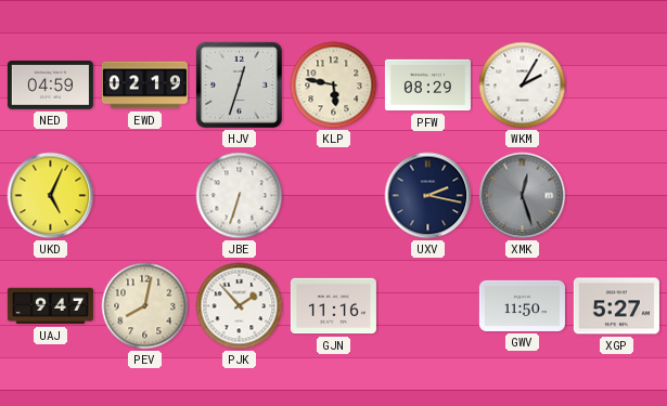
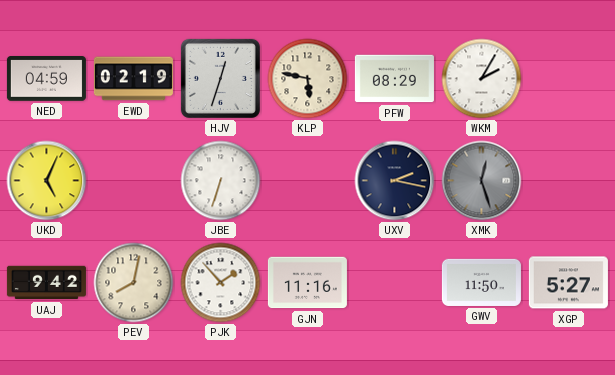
UAJ: 9:47 -> 9:42 (46, 283)
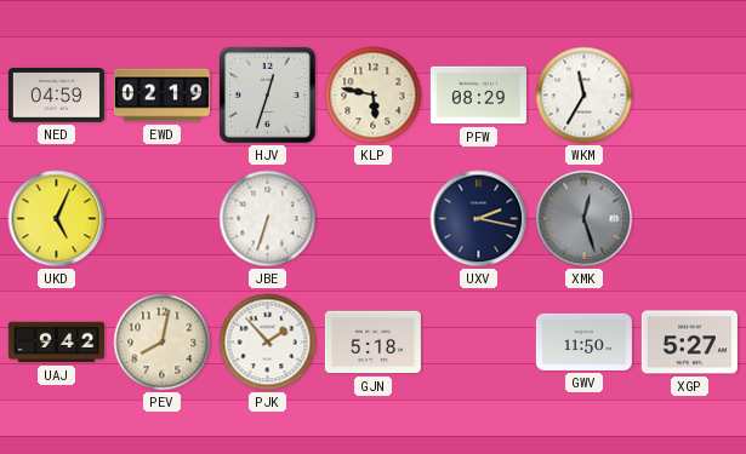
WKM: 2:05 -> 11:35 (585, 96)
GJN: 11:16 -> 5:18 (372, 343)
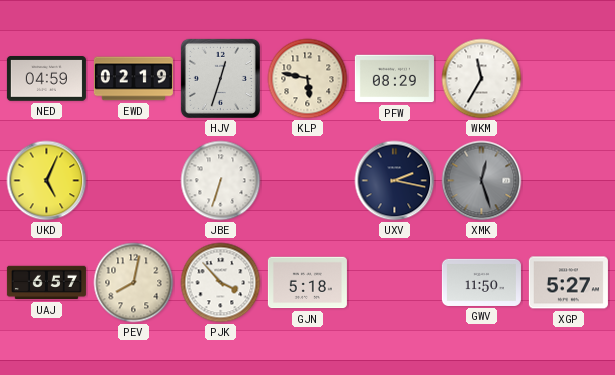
UAJ: 9:42 -> 6:57 (46, 283)
PJK: 1:53 -> 3:53 (221, 283)
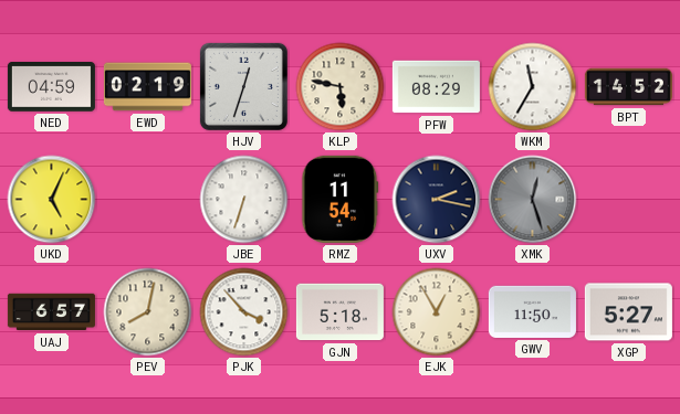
BPT: none -> 14:52 (628, 87)
RMZ: none -> 11:54 (339, 199)
EJK: none -> 12:55 (437, 312)
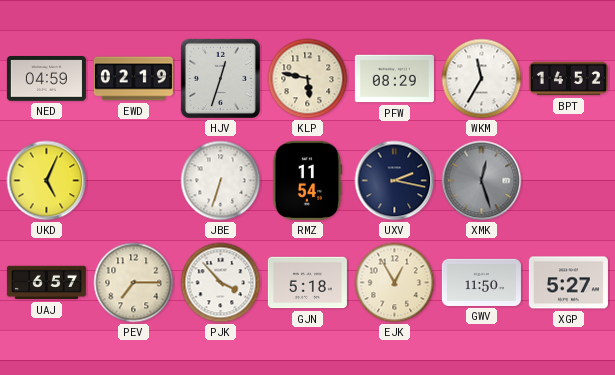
PEV: 8:02 -> 7:15 (134, 283)
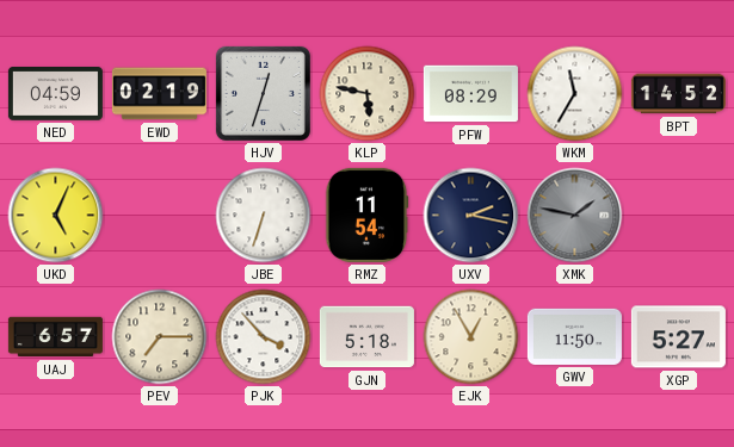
XMK: 12:27 -> 1:47 (575, 216)
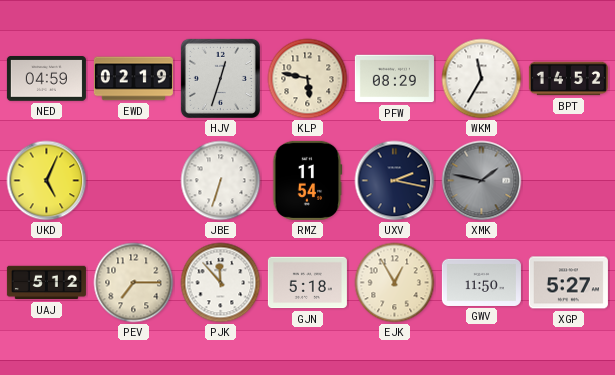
UAJ: 6:57 -> 5:12 (46, 283)
PJK: 3:53 -> 11:53 (221, 283)
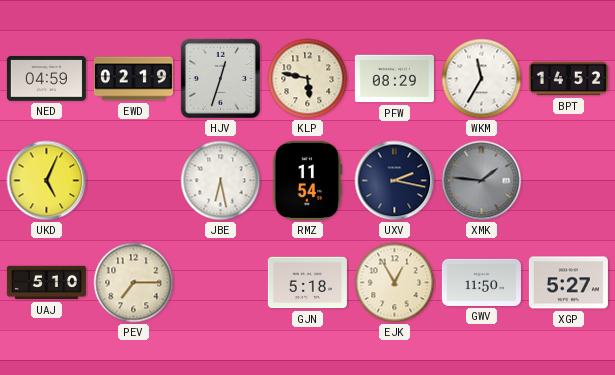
JBE: 6:33 -> 6:28 (221, 181)
XMK: 1:47 -> 1:46 (482, 181)
UAJ: 5:12 -> 5:10 (46, 283)
PJK: 11:53 -> none (221, 283)
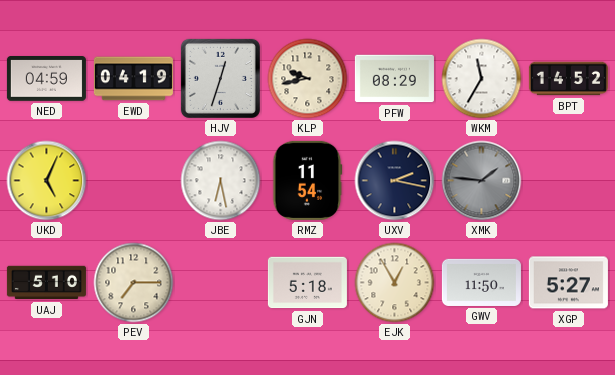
EWD: 02:19 -> 04:19 (133, 79)
KLP: 5:47 -> 9:43 (308, 79)
